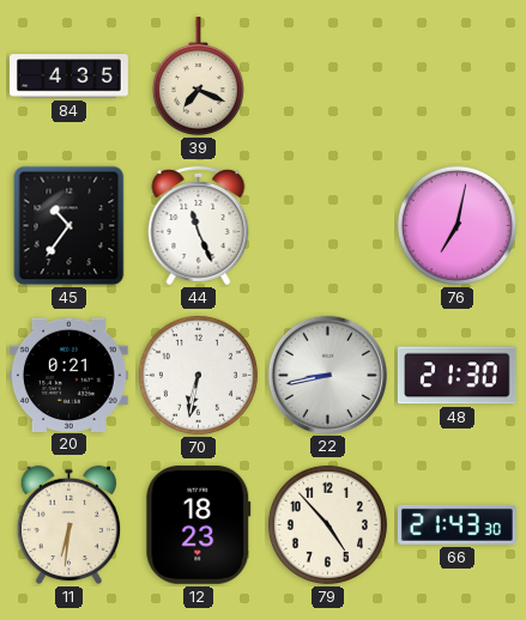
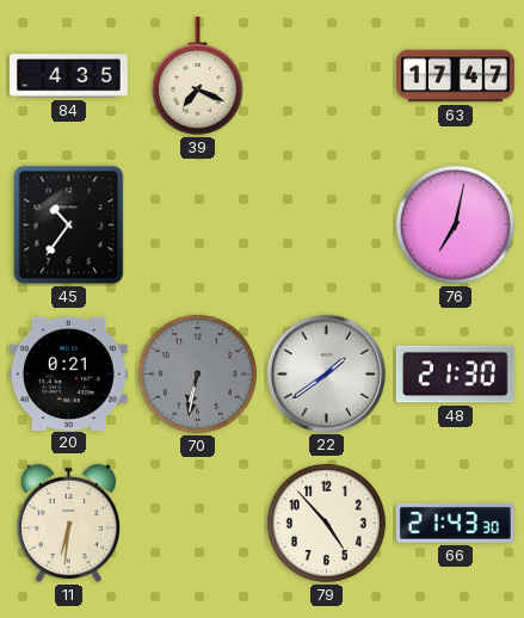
63: none -> 17:47 (456, 76)
44: 11:26 -> none (199, 225)
70 dial: white -> grey (197, 373)
22: 8:43 -> 1:39 (326, 373)
12: 18:23 -> none (199, 524)
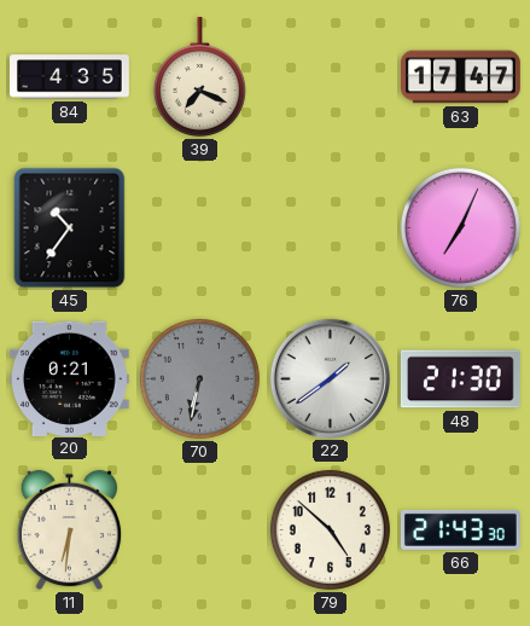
76: 7:02 -> 7:04 (460, 227)
79: 4:53 -> 4:52 (330, 529)
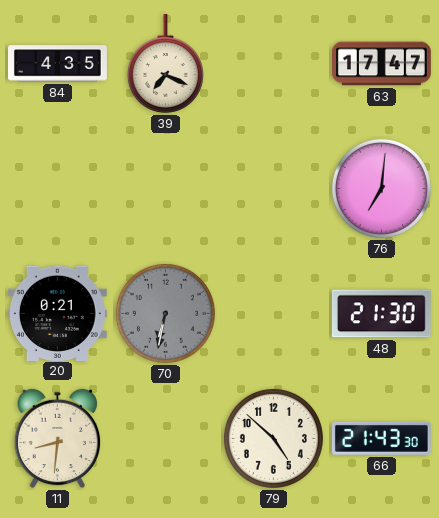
45: 10:36 -> none (70, 228)
76: 7:04 -> 7:01 (381, 188)
22: 1:39 -> none (330, 378)
11: 6:31 -> 8:31 (58, 439)
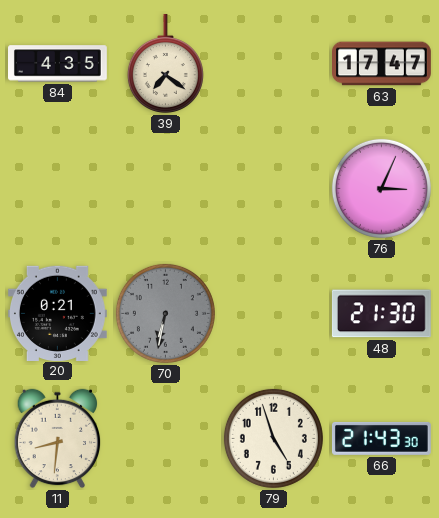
39: 7:19 -> 7:21 (165, 63)
76: 7:01 -> 3:04 (381, 188)
79: 4:52 -> 4:57 (273, 438)
